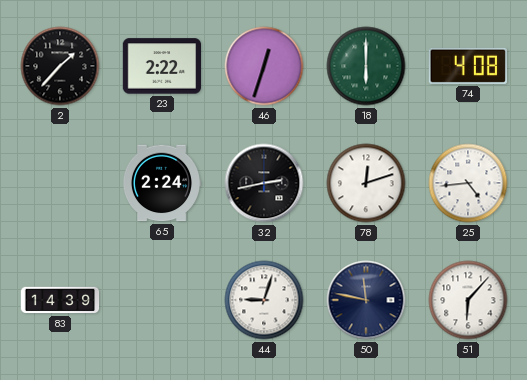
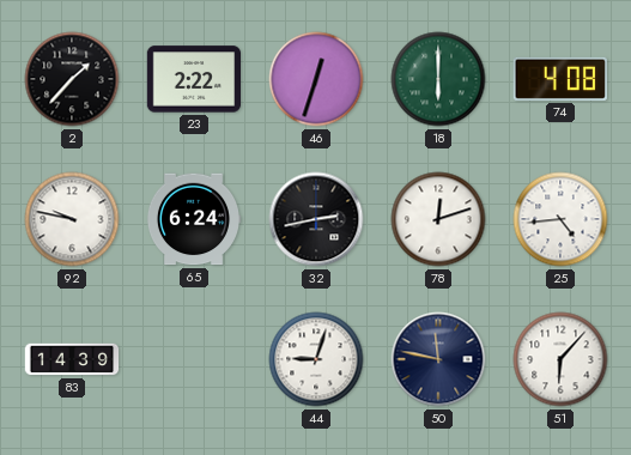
92: none -> 9:47 (72, 219)
65: 2:24 -> 6:24 (194, 219)
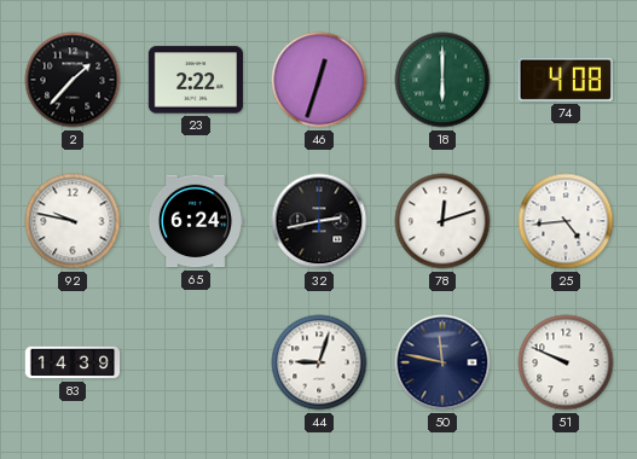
51: 6:07 -> 9:49 (566, 362)
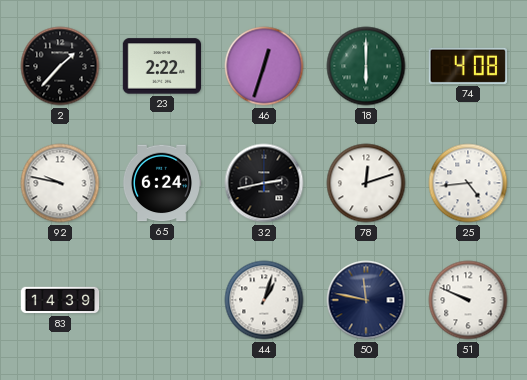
44: 9:03 -> 1:03 (264, 300)
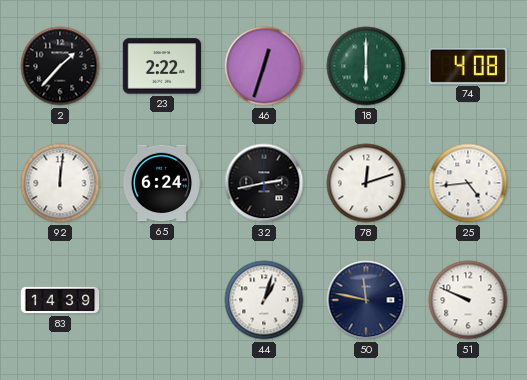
92: 9:47 -> 12:01 (60, 183)
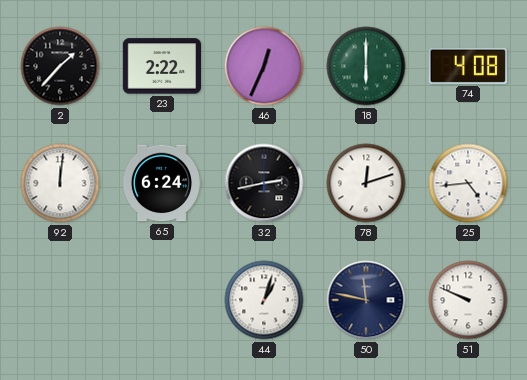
46: 12:33 -> 12:34 (264, 66)
83: 14:39 -> none (60, 300)
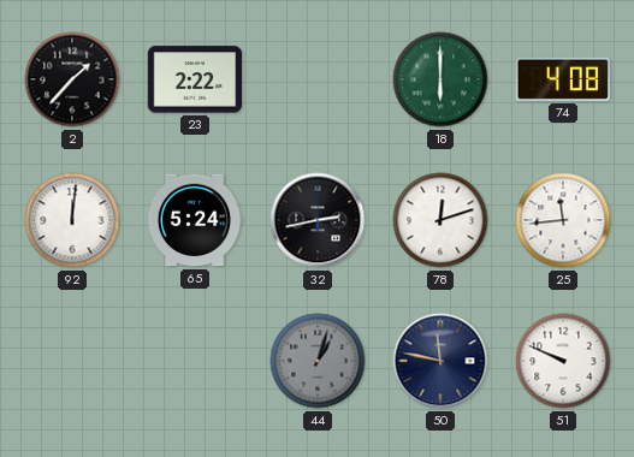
46: 12:34 -> none (264, 66)
65: 6:24 -> 5:24 (195, 220)
25: 4:44 -> 11:44 (563, 220)
44 dial: white -> grey (318, 361)
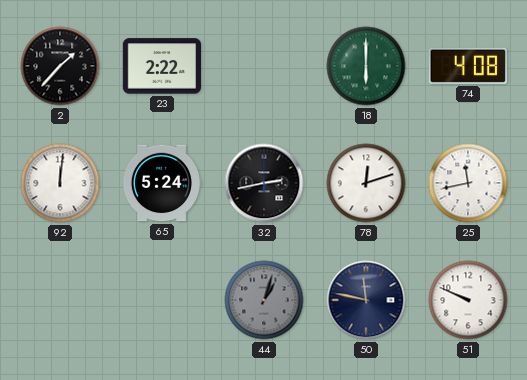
25: 11:44 -> 11:43 (468, 183)
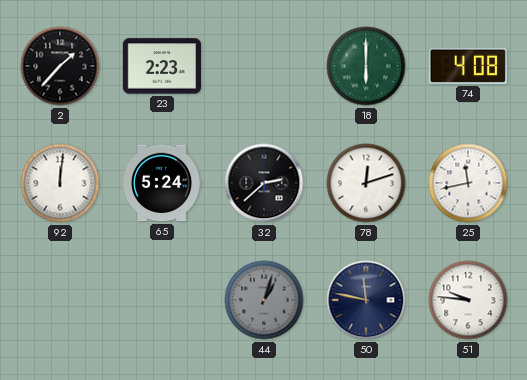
23: 2:22 -> 2:23 (161, 66)
32: 2:43 -> 2:38 (264, 183)
51: 9:49 -> 9:46 (468, 300)
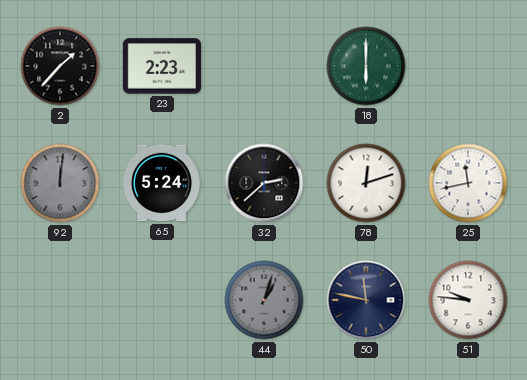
74: 4:08 -> none (467, 66)
92 dial: white -> grey (60, 183)
